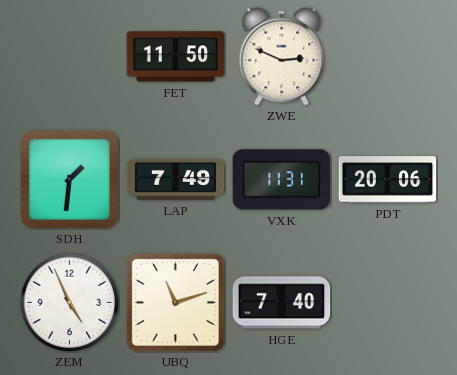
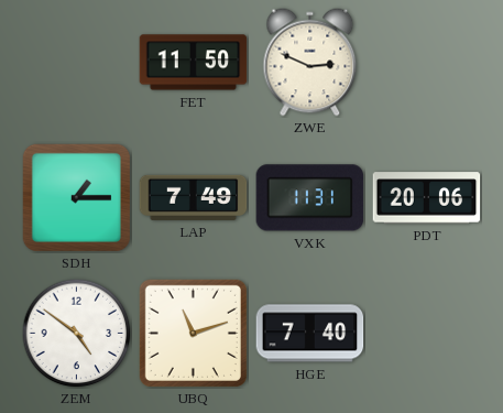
SDH: 1:31 -> 1:15 (76, 197)
ZEM: 4:56 -> 4:51 (77, 334)
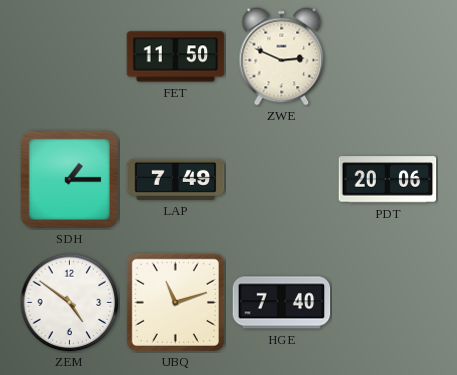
VXK: 11:31 -> none (310, 198)
